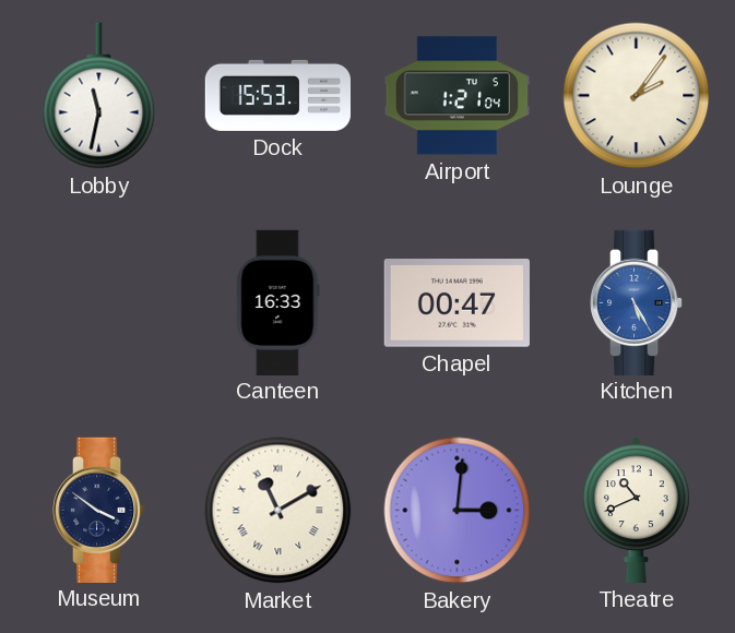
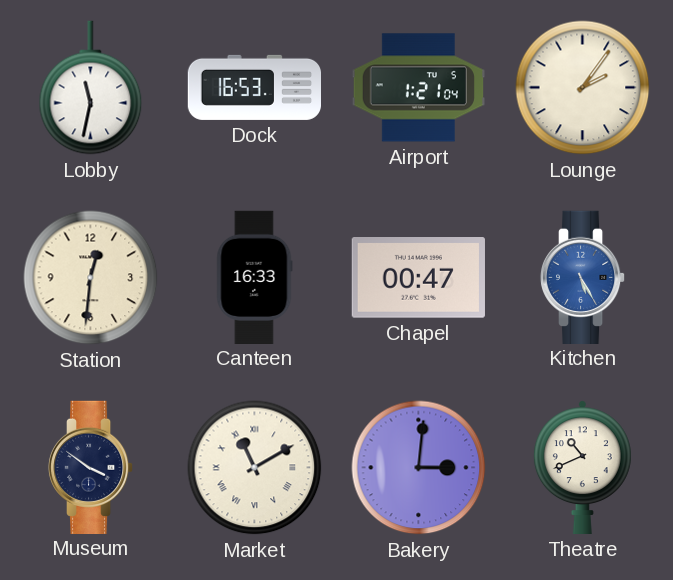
Dock: 15:53 -> 16:53 (254, 87)
Station: none -> 12:31 (91, 278)
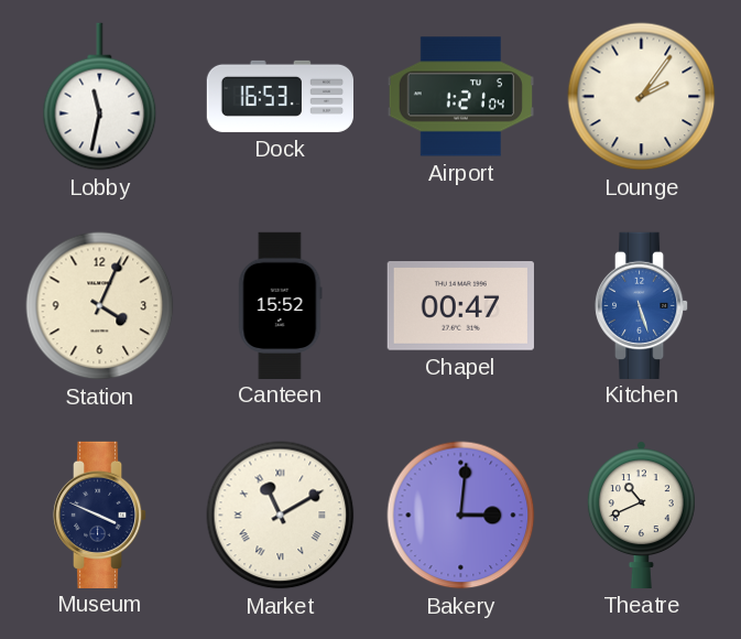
Station: 12:31 -> 4:04 (100, 306)
Canteen: 16:33 -> 15:52 (281, 305)
Kitchen: 5:25 -> 5:27 (642, 305)
Museum: 3:51 -> 3:49 (100, 515)
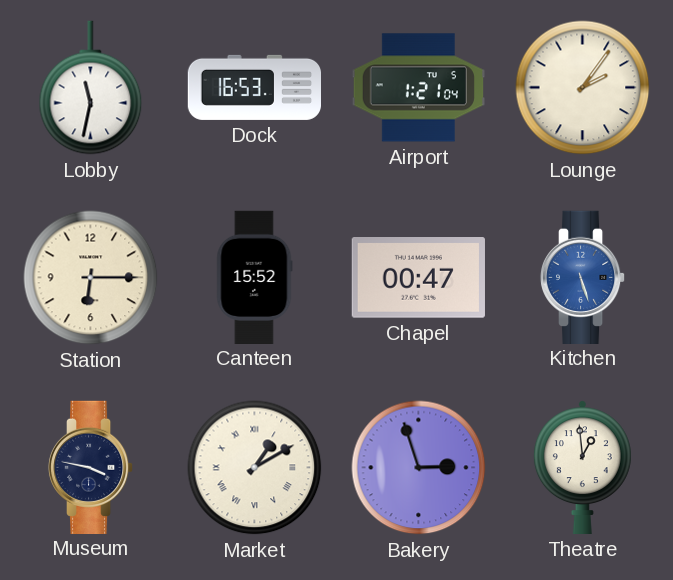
Station: 4:04 -> 6:15 (91, 278)
Museum: 3:49 -> 3:47 (91, 467)
Market: 11:10 -> 1:10 (255, 468)
Bakery: 3:01 -> 2:57 (419, 468)
Theatre: 10:41 -> 12:59 (582, 467)
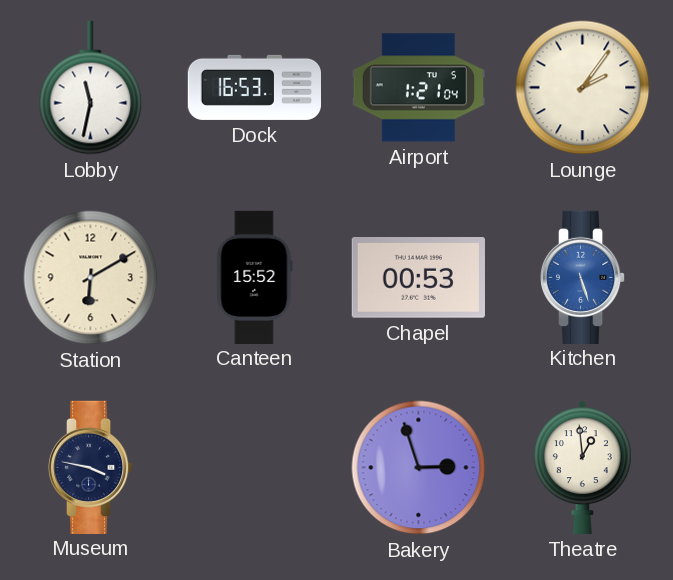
Station: 6:15 -> 6:10 (91, 278)
Chapel: 00:47 -> 00:53 (418, 278)
Market: 1:10 -> none (255, 468)
